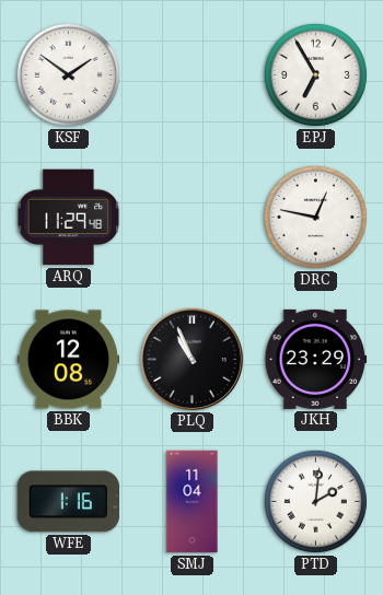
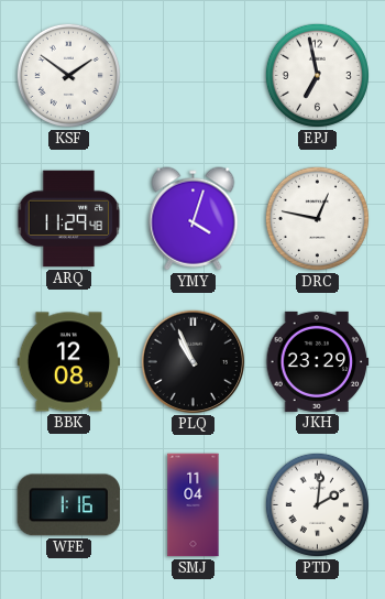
EPJ: 6:55 -> 6:58 (317, 75)
YMY: none -> 4:03 (194, 219)
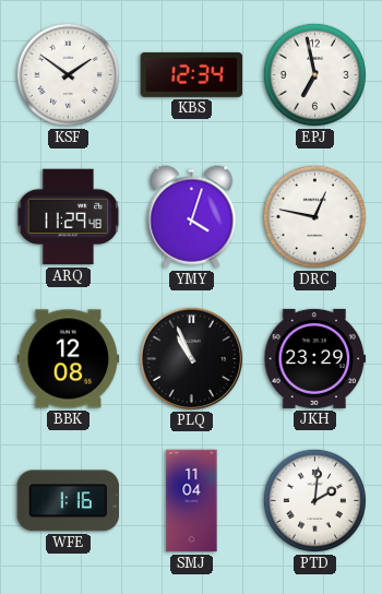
KBS: none -> 12:34 (192, 74)
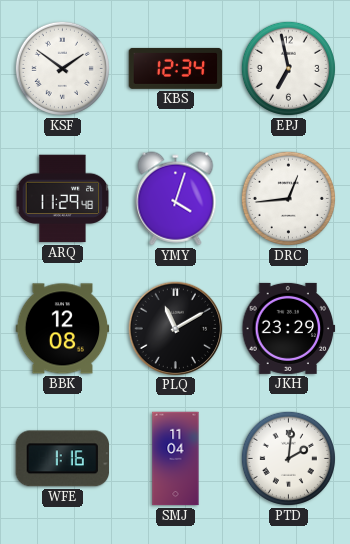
DRC: 12:47 -> 12:44 (288, 198)
PLQ: 10:56 -> 11:10 (175, 328)
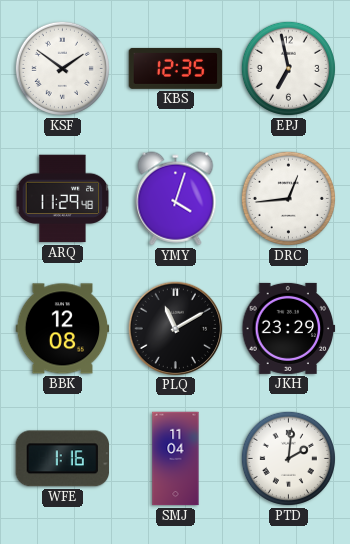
KBS: 12:34 -> 12:35 (176, 68)
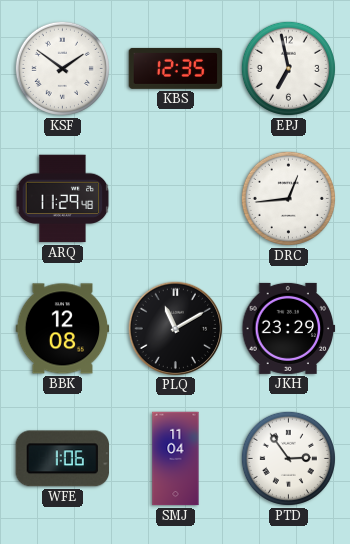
YMY: 4:03 -> none (176, 199)
WFE: 1:16 -> 1:06 (62, 459)
PTD: 2:01 -> 2:54 (288, 458)
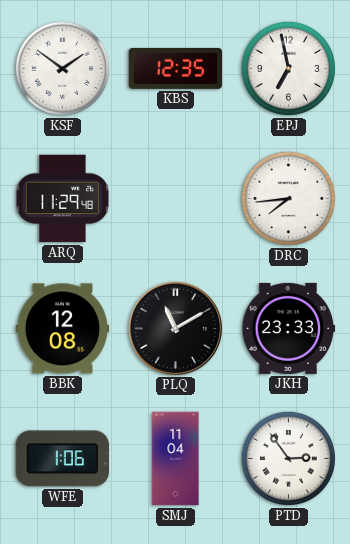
DRC: 12:44 -> 7:44 (288, 198)
JKH: 23:29 -> 23:33 (289, 328)
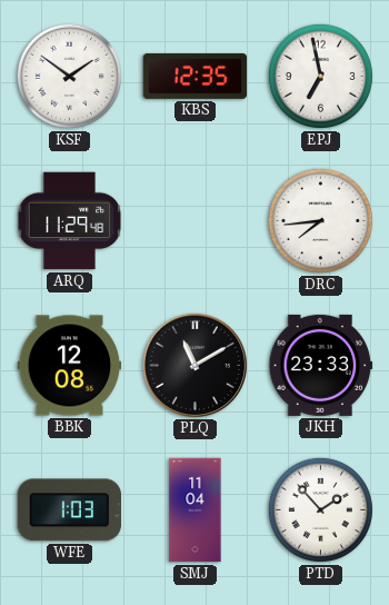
WFE: 1:06 -> 1:03 (69, 510)
PTD: 2:54 -> 1:53 (320, 509)
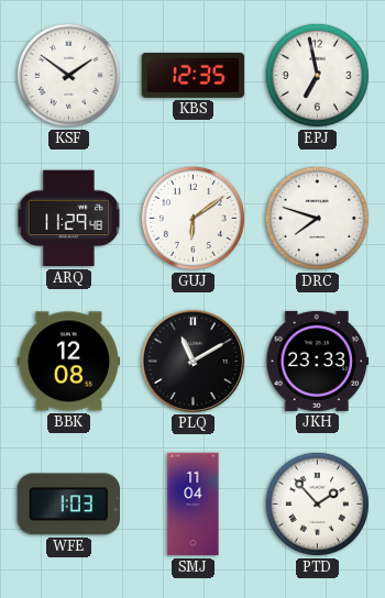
GUJ: none -> 6:09 (193, 218)
DRC: 7:44 -> 7:48 (317, 218)
